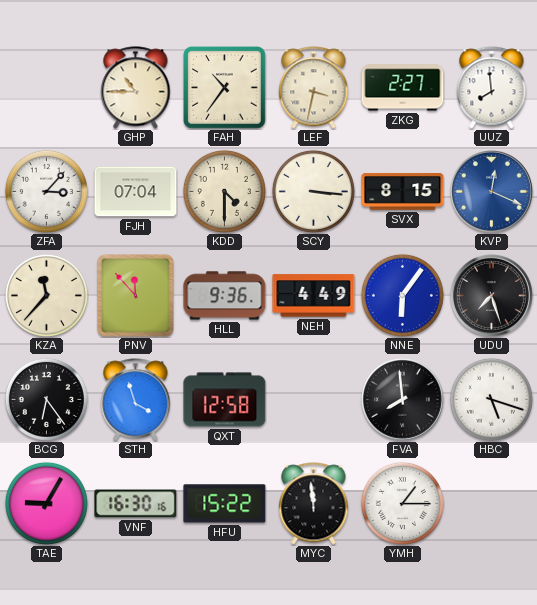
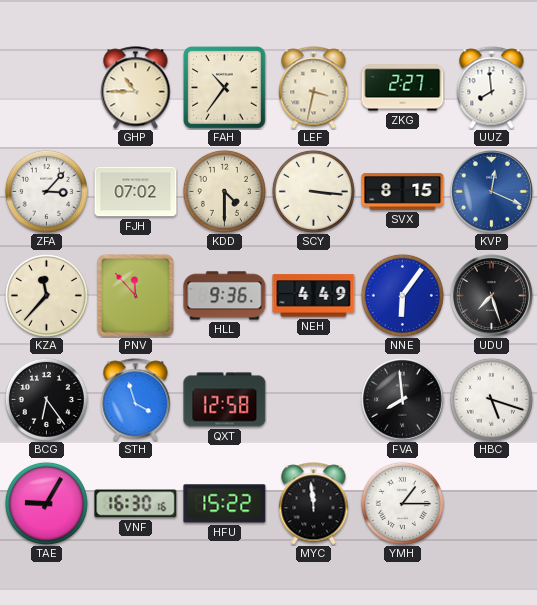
FJH: 07:04 -> 07:02 (136, 192)
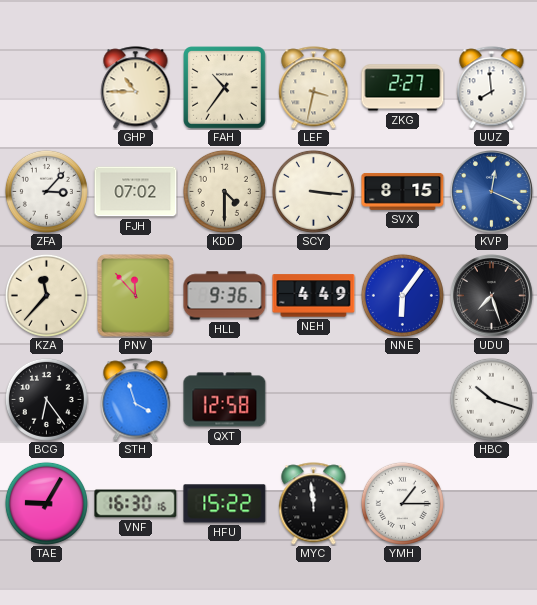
FVA: 7:59 -> none (403, 400)
HBC: 5:18 -> 10:18 (491, 399)
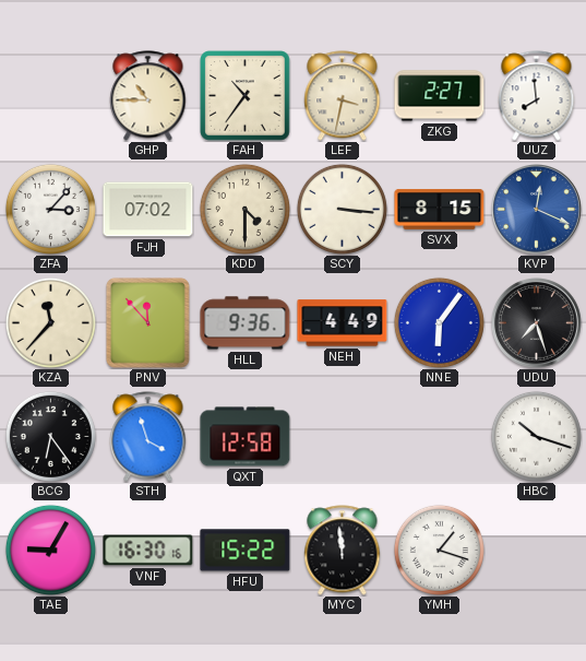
YMH: 1:15 -> 1:18 (439, 550)
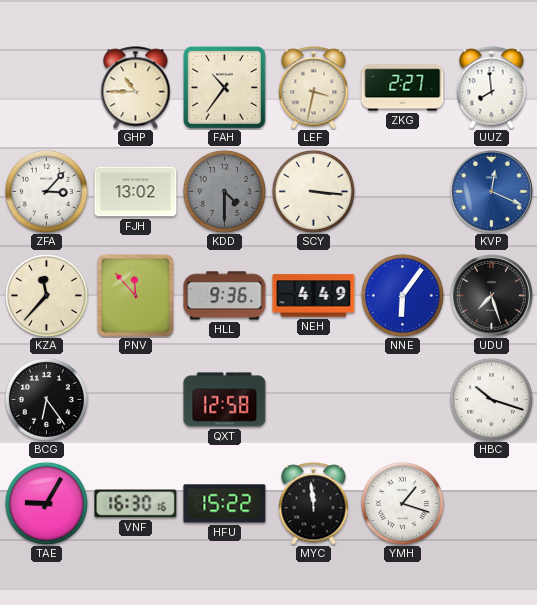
FJH: 07:02 -> 13:02 (136, 192)
KDD dial: cream -> grey (224, 191)
SVX: 8:15 -> none (440, 210)
STH: 3:57 -> none (148, 437)
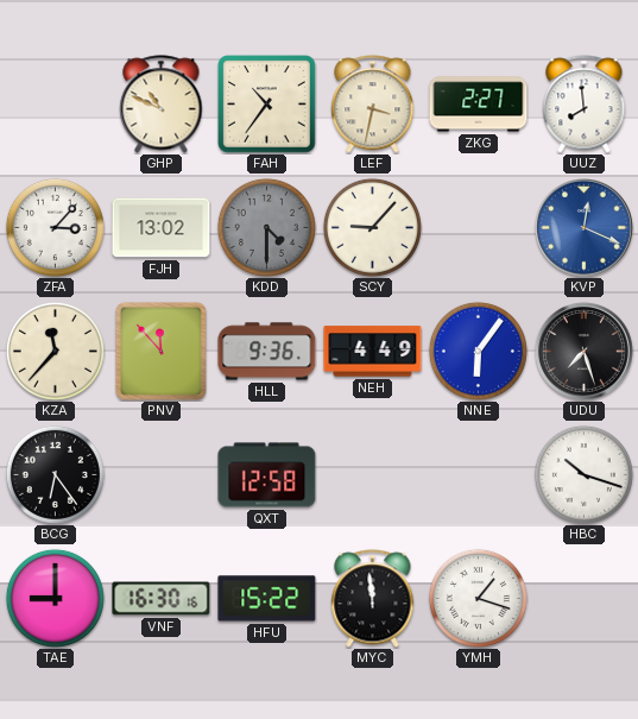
GHP: 10:45 -> 10:49 (162, 105)
SCY: 3:16 -> 9:07 (372, 227)
TAE: 9:05 -> 9:00 (55, 598)
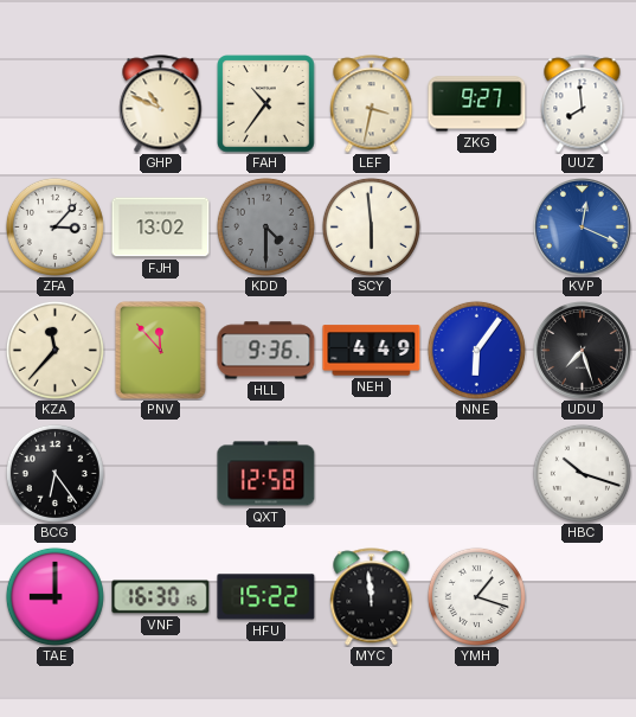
ZKG: 2:27 -> 9:27 (477, 104)
SCY: 9:07 -> 5:59 (371, 226)
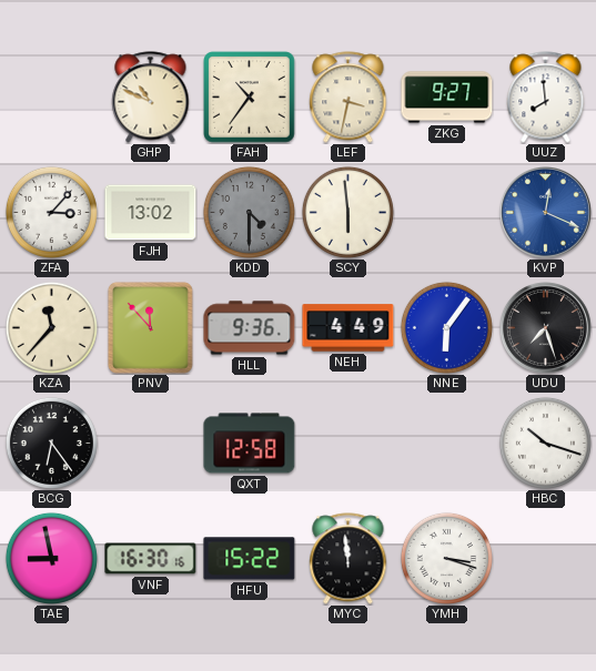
TAE: 9:00 -> 8:58 (51, 558)
YMH: 1:18 -> 3:18 (446, 558)
